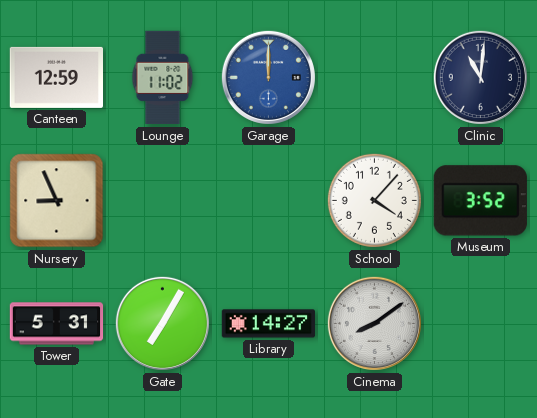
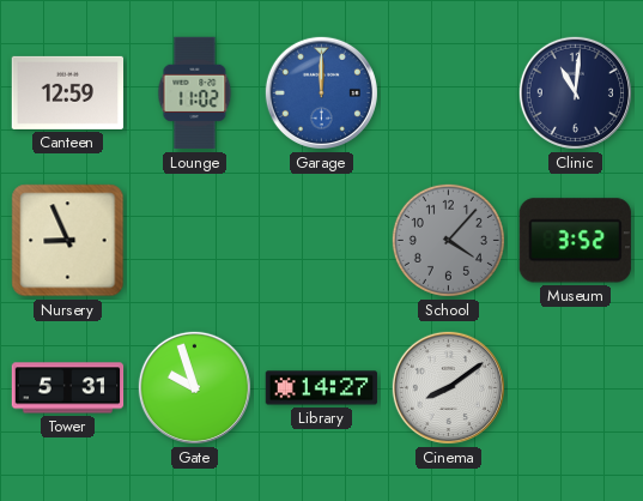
School dial: white -> grey (448, 240)
Gate: 7:05 -> 9:57 (194, 387)
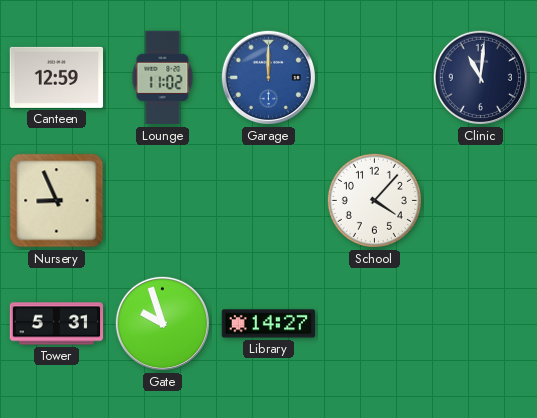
School dial: grey -> white (374, 200)
Museum: 3:52 -> none (575, 241)
Cinema: 8:09 -> none (448, 387)
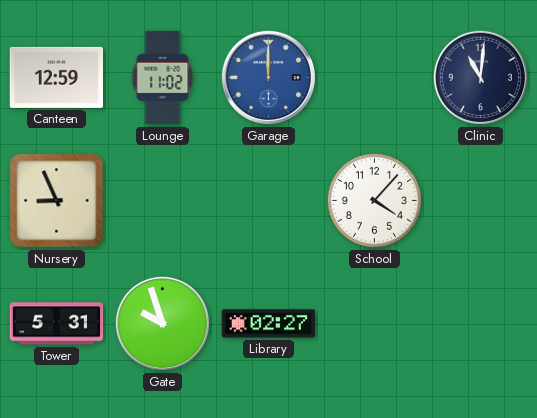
Library: 14:27 -> 02:27 (269, 324)
